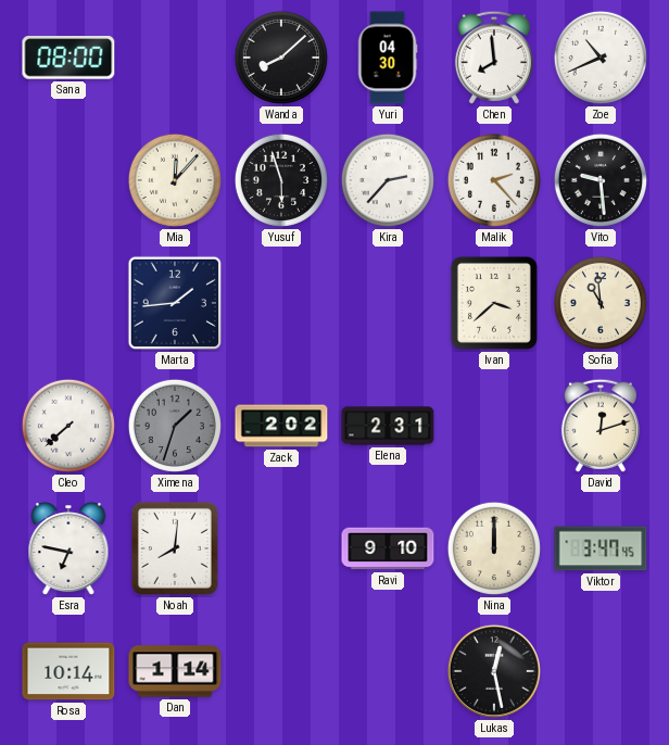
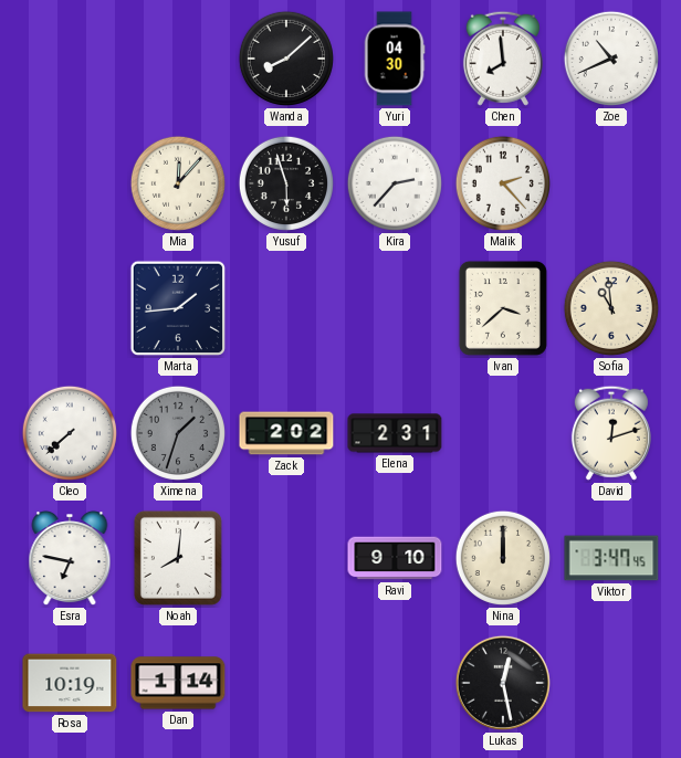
Sana: 08:00 -> none (68, 58)
Vito: 9:29 -> none (601, 180)
Rosa: 10:14 -> 10:19 (70, 683)
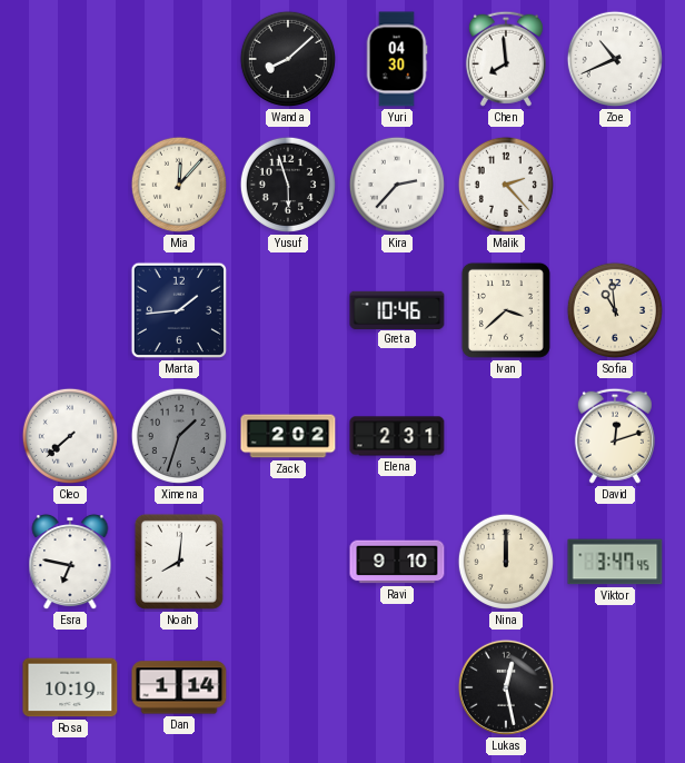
Greta: none -> 10:46 (397, 309)
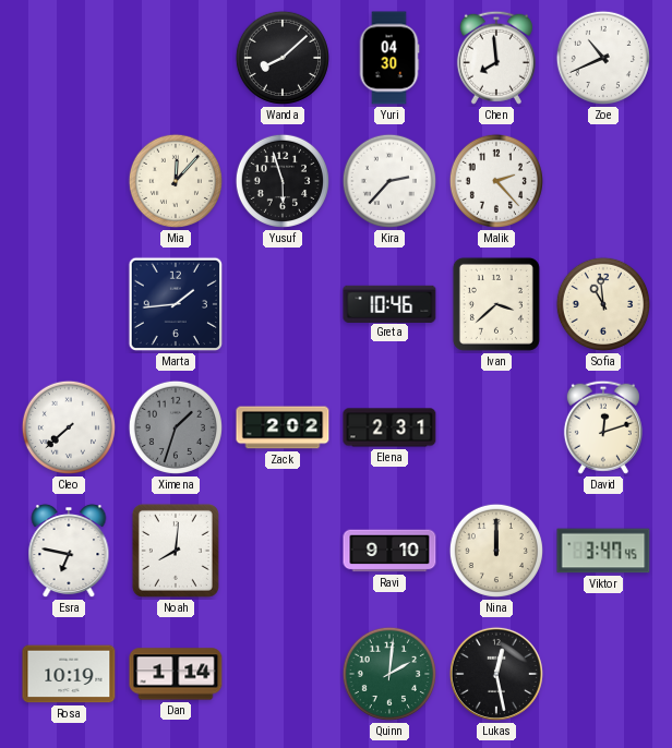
Quinn: none -> 2:01 (389, 674)
